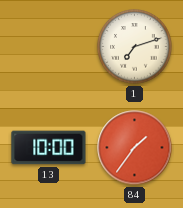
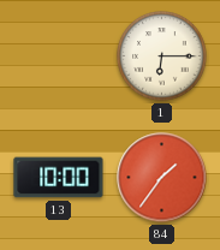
1: 7:12 -> 6:15 (162, 56)
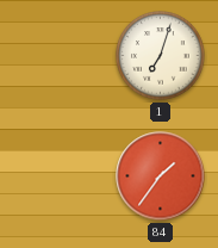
1: 6:15 -> 7:03 (161, 56)
13: 10:00 -> none (59, 178)
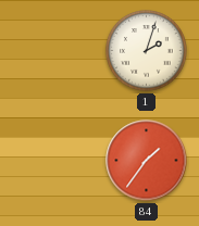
1: 7:03 -> 2:03 (147, 51)
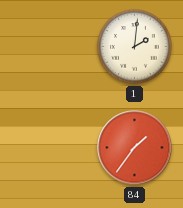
1: 2:03 -> 2:01 (135, 47)
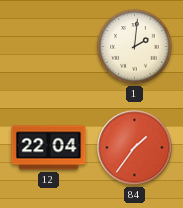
12: none -> 22:04 (49, 148)
